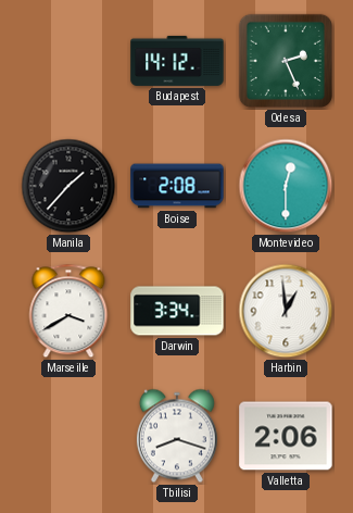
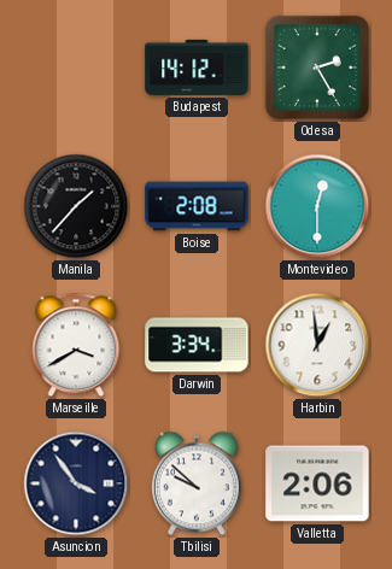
Odesa: 2:26 -> 2:25 (317, 68)
Asuncion: none -> 3:54 (76, 483)
Tbilisi: 8:18 -> 9:52 (197, 483)
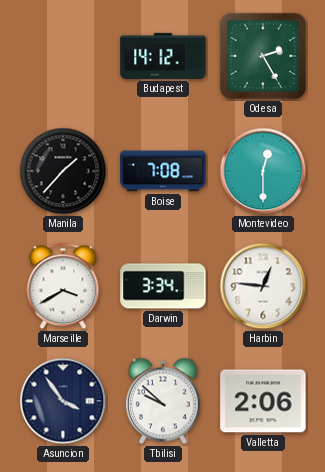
Boise: 2:08 -> 7:08 (163, 171)
Harbin: 12:59 -> 12:46 (263, 286)
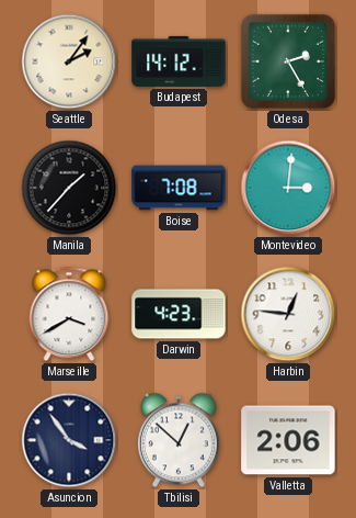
Seattle: none -> 2:06 (69, 61)
Montevideo: 12:30 -> 3:01 (288, 188)
Darwin: 3:34 -> 4:23 (179, 314)
Tbilisi: 9:52 -> 12:52 (179, 440)
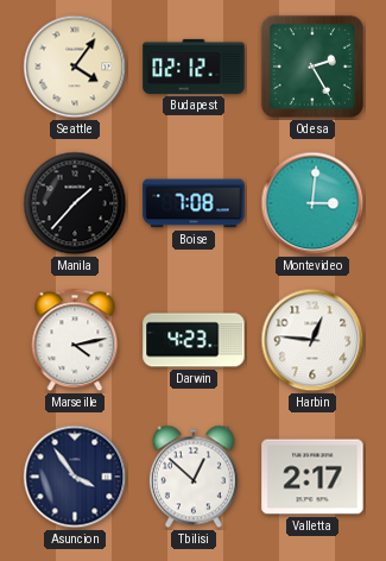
Seattle: 2:06 -> 4:06 (75, 67)
Budapest: 14:12 -> 02:12 (194, 67)
Marseille: 3:40 -> 4:13 (75, 340)
Valletta: 2:06 -> 2:17 (312, 477)
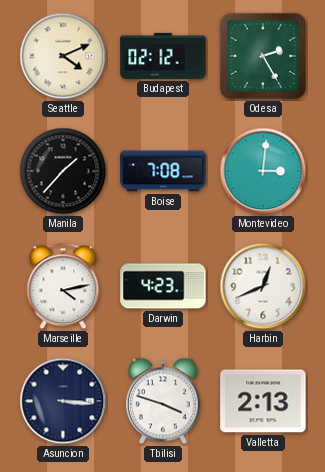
Seattle: 4:06 -> 4:11 (63, 56)
Harbin: 12:46 -> 12:41 (263, 286)
Asuncion: 3:54 -> 3:16 (63, 401)
Tbilisi: 12:52 -> 3:48 (163, 401)
Valletta: 2:17 -> 2:13 (263, 401)
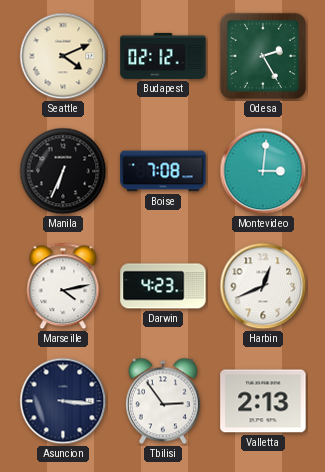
Manila: 1:37 -> 6:34 (63, 171)
Tbilisi: 3:48 -> 2:54 (163, 401)
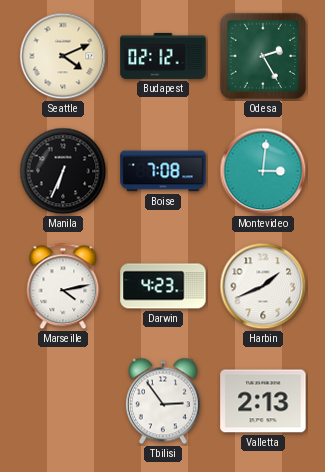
Harbin: 12:41 -> 1:41 (263, 286)
Asuncion: 3:16 -> none (63, 401)
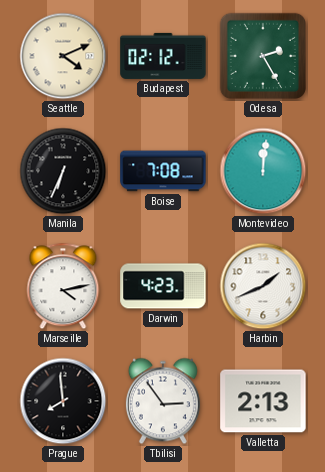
Montevideo: 3:01 -> 12:01 (263, 171)
Prague: none -> 7:59 (63, 401)
